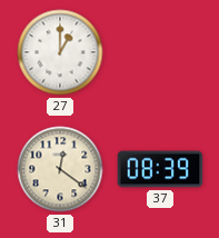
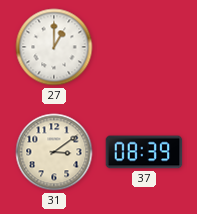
31: 12:21 -> 3:09 (54, 152)
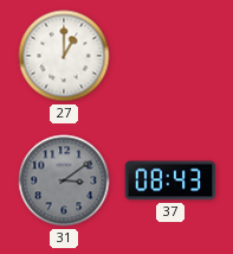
31 dial: cream -> grey (64, 180)
37: 08:39 -> 08:43 (170, 180)
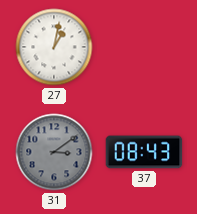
27: 1:00 -> 1:02 (54, 47)
